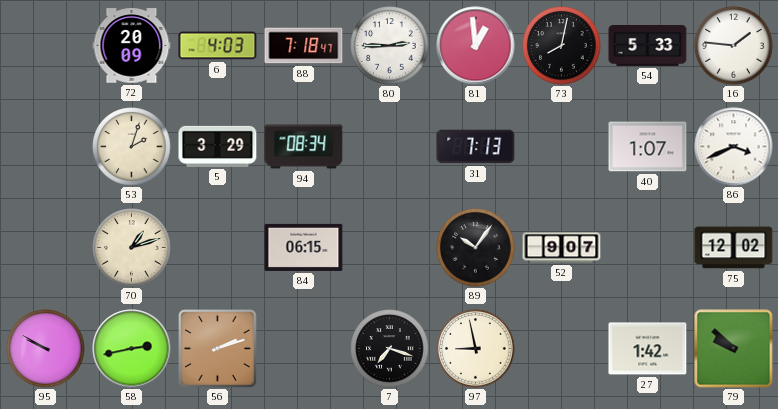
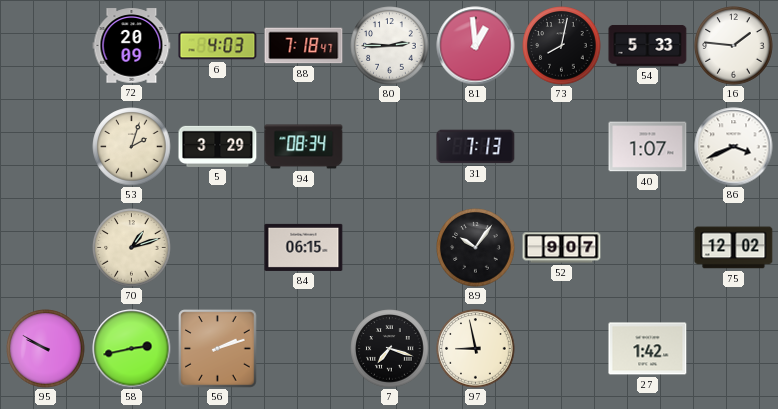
79: 9:52 -> none (734, 349)
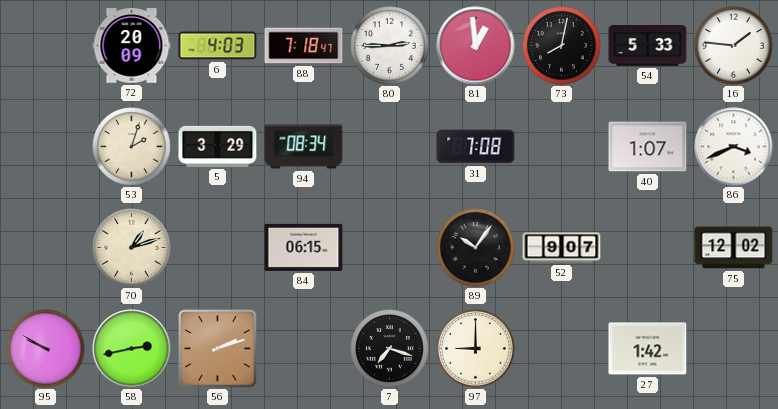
31: 7:13 -> 7:08 (476, 147)
97: 8:58 -> 9:00 (476, 349)
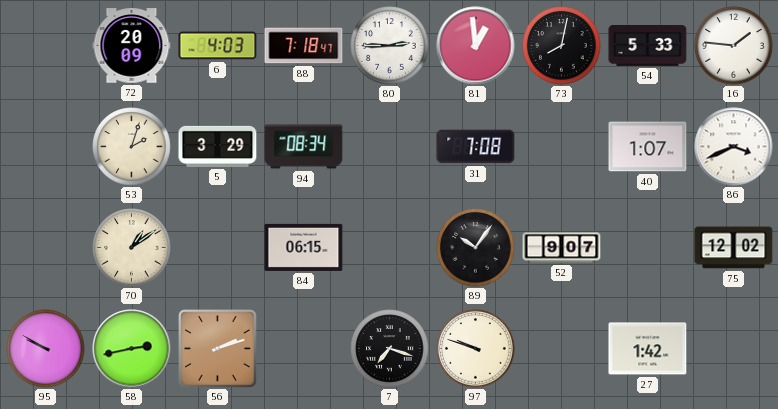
70: 1:12 -> 1:09 (132, 248)
97: 9:00 -> 9:48 (476, 349)
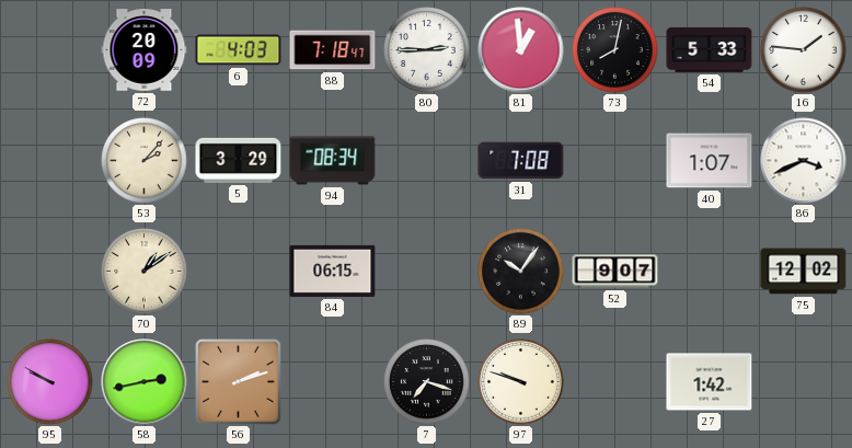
53: 2:03 -> 2:07 (145, 161)
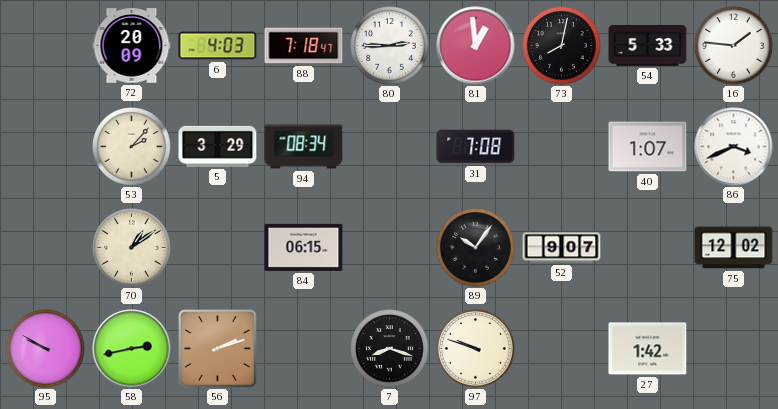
7: 7:18 -> 8:18 (390, 349)
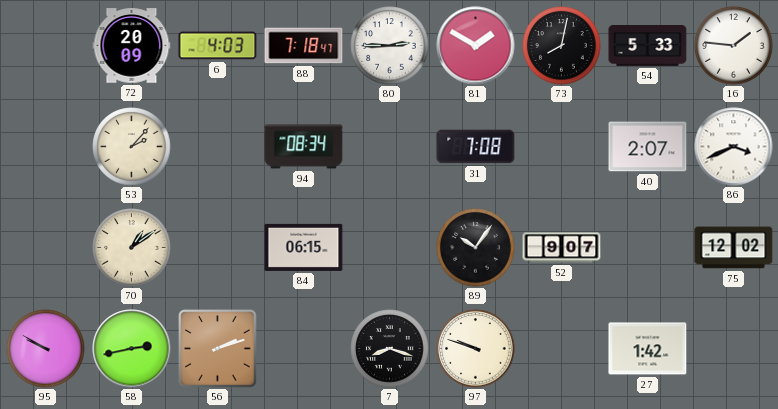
81: 12:59 -> 1:50 (476, 46)
5: 3:29 -> none (218, 146)
40: 1:07 -> 2:07 (648, 147)
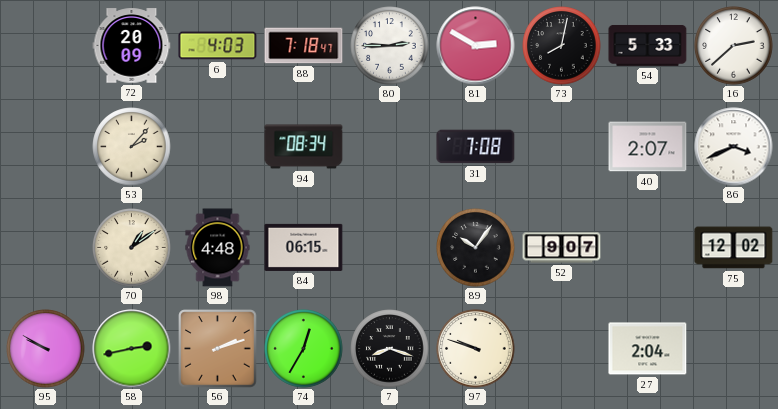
81: 1:50 -> 2:50 (476, 46)
16: 1:46 -> 2:38 (734, 46)
98: none -> 4:48 (218, 248)
74: none -> 12:35 (304, 349)
27: 1:42 -> 2:04 (648, 349)
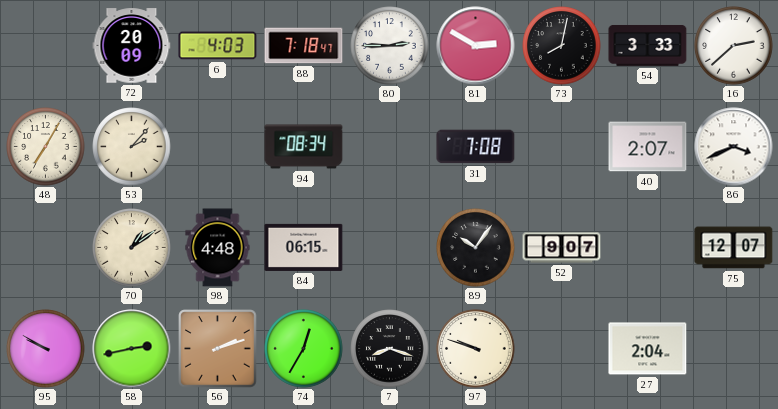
54: 5:33 -> 3:33 (648, 45)
48: none -> 7:05 (46, 147)
75: 12:02 -> 12:07 (734, 248)
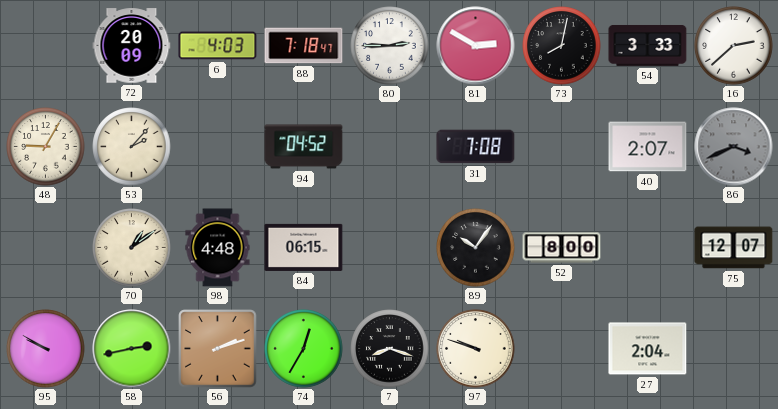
48: 7:05 -> 9:05 (46, 147)
94: 08:34 -> 04:52 (304, 147)
86 dial: white -> grey (734, 147)
52: 9:07 -> 8:00 (562, 248)
